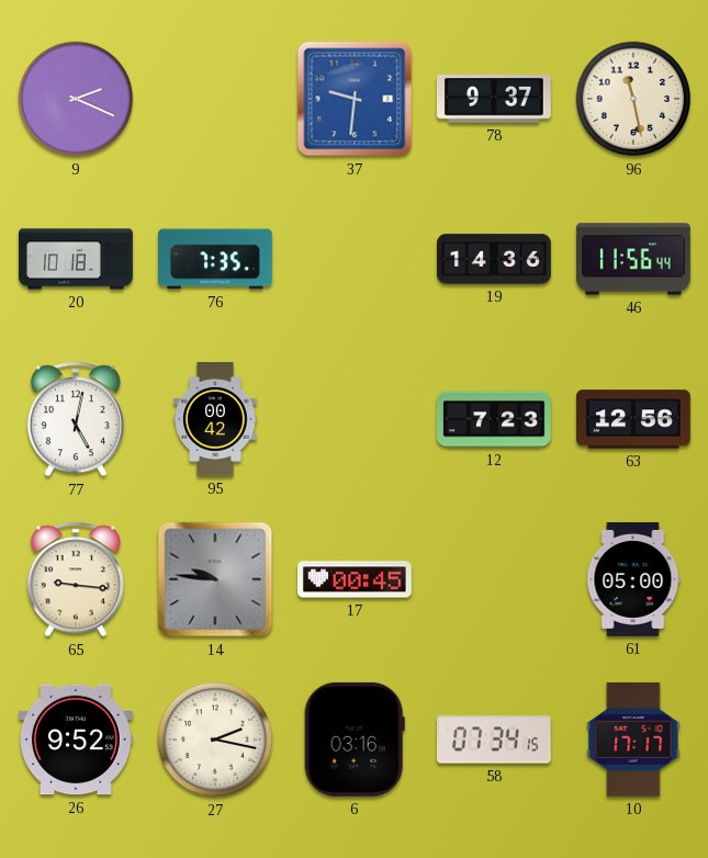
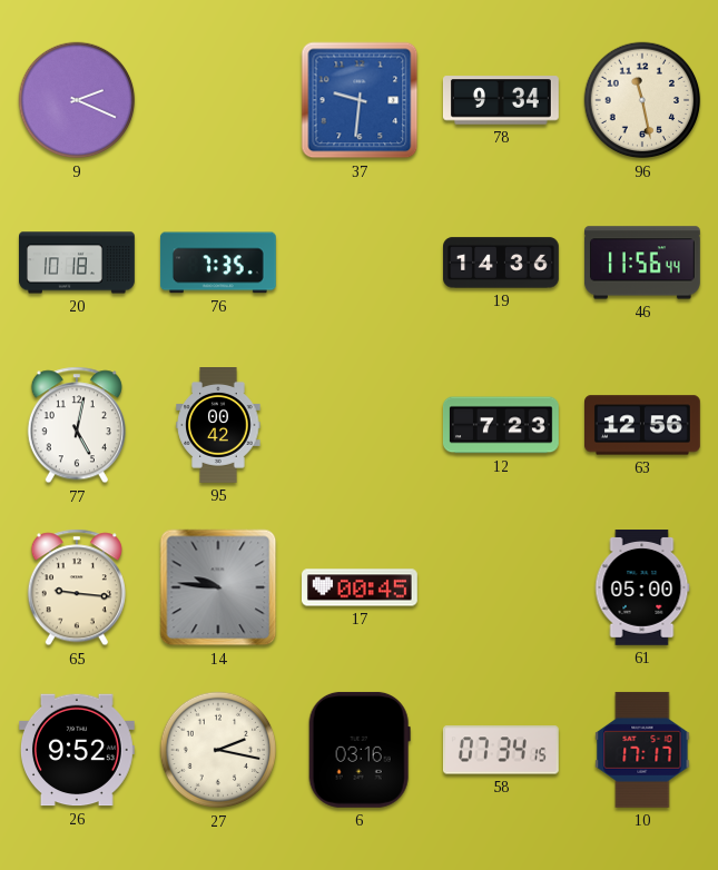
78: 9:37 -> 9:34 (501, 100)
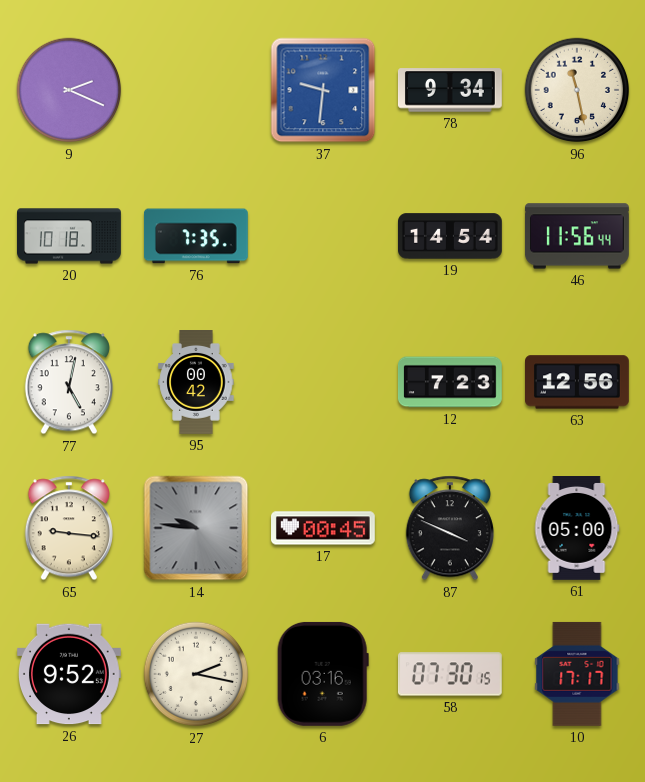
19: 14:36 -> 14:54 (451, 236)
87: none -> 3:49 (450, 528)
58: 07:34 -> 07:30 (450, 674)
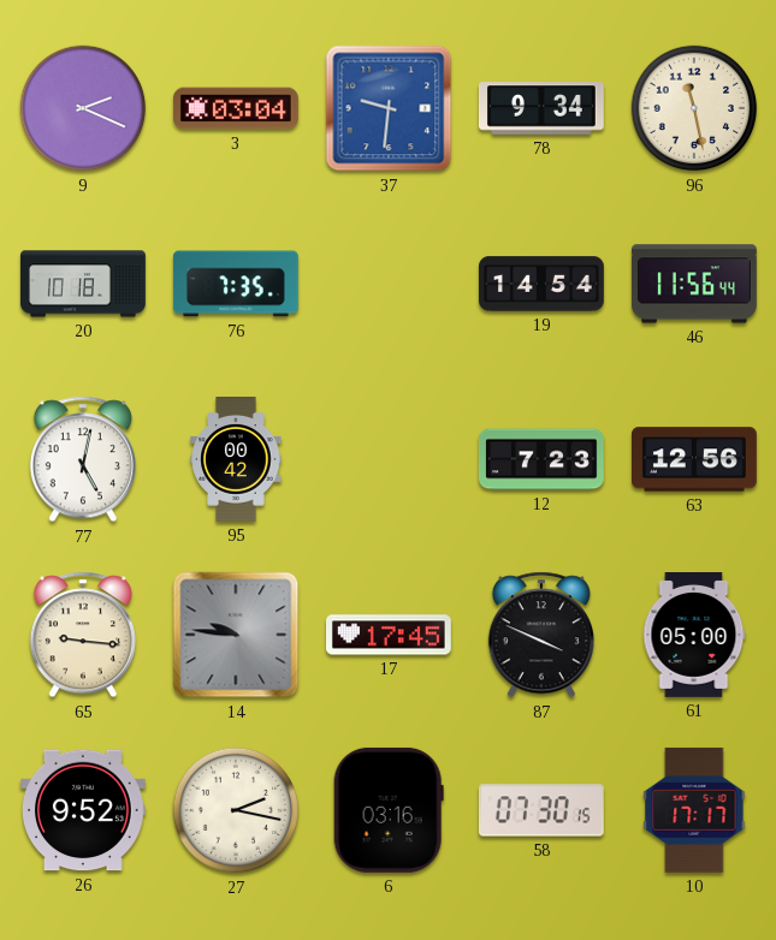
3: none -> 03:04 (237, 108)
17: 00:45 -> 17:45 (390, 635)
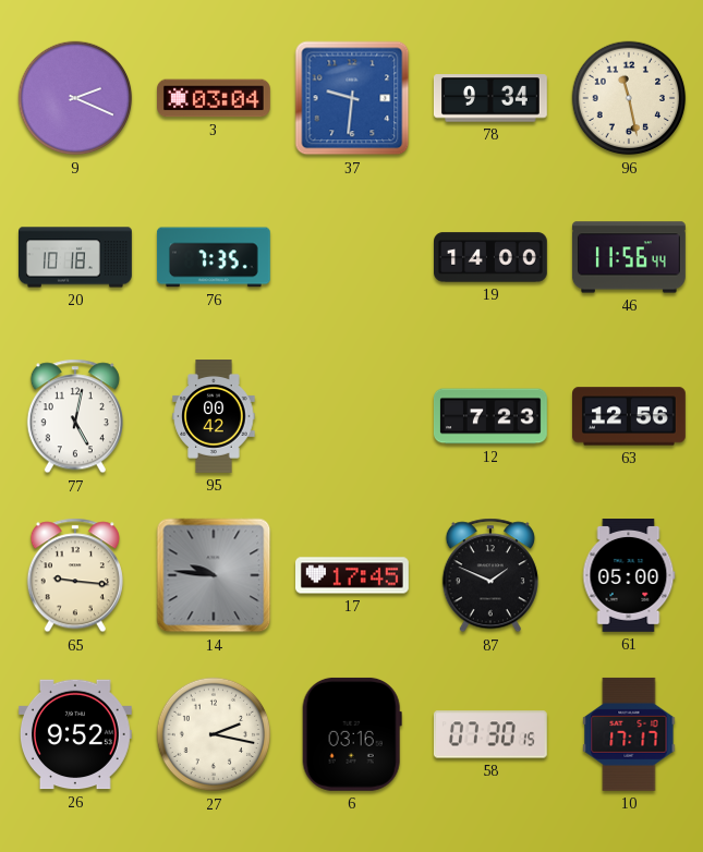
19: 14:54 -> 14:00 (492, 257)
87: 3:49 -> 1:49 (490, 575)
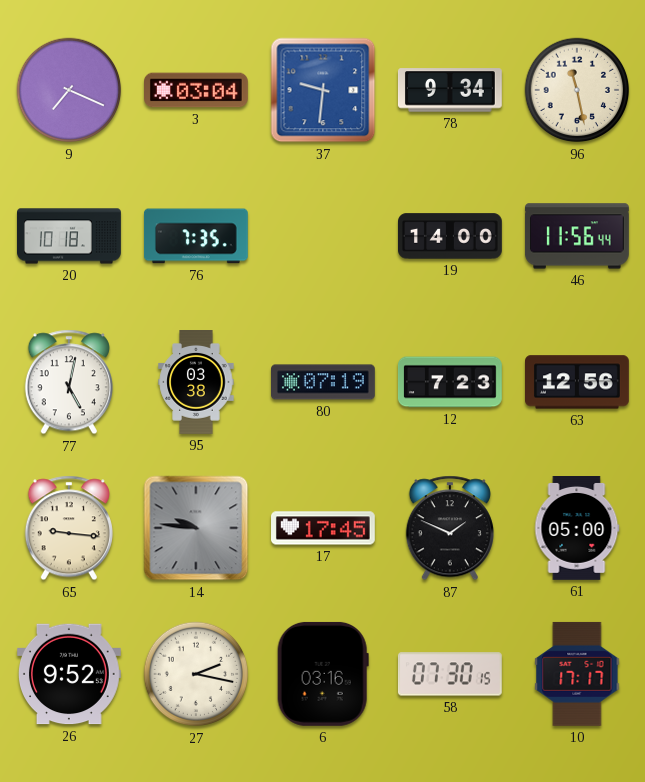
9: 2:19 -> 7:19 (69, 90)
95: 00:42 -> 03:38 (196, 383)
80: none -> 07:19 (324, 382)
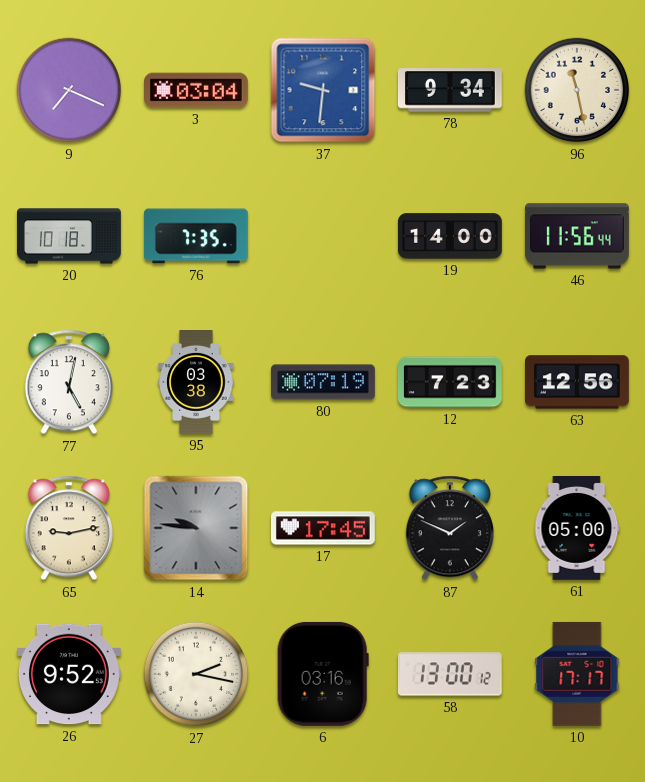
65: 9:16 -> 9:13 (69, 528)
58: 07:30 -> 13:00 (450, 674)
